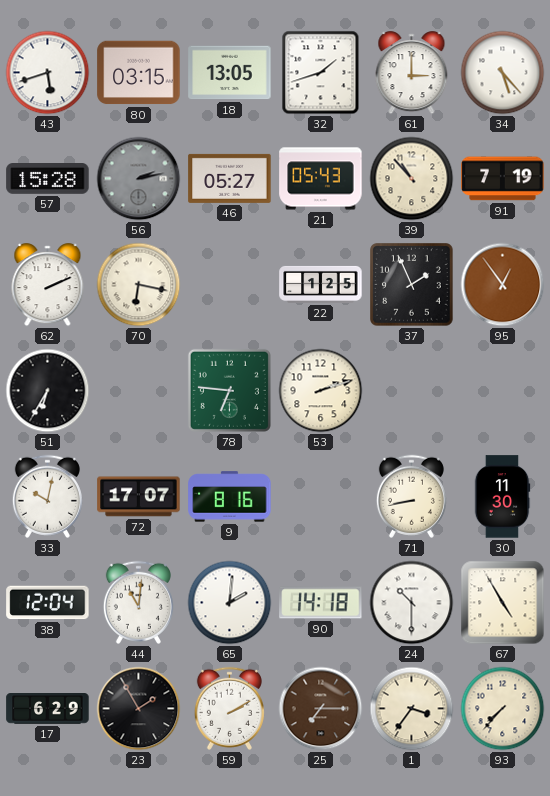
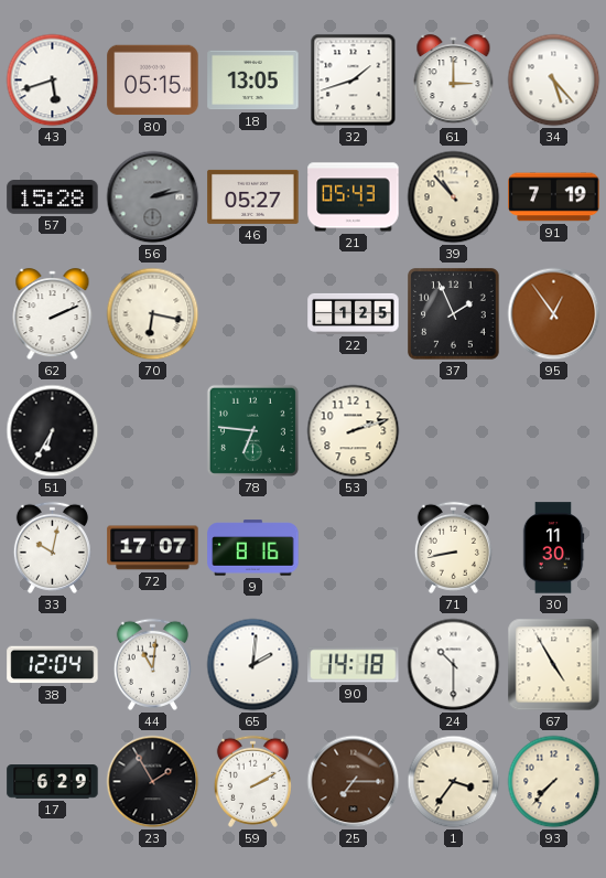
80: 03:15 -> 05:15 (153, 81)
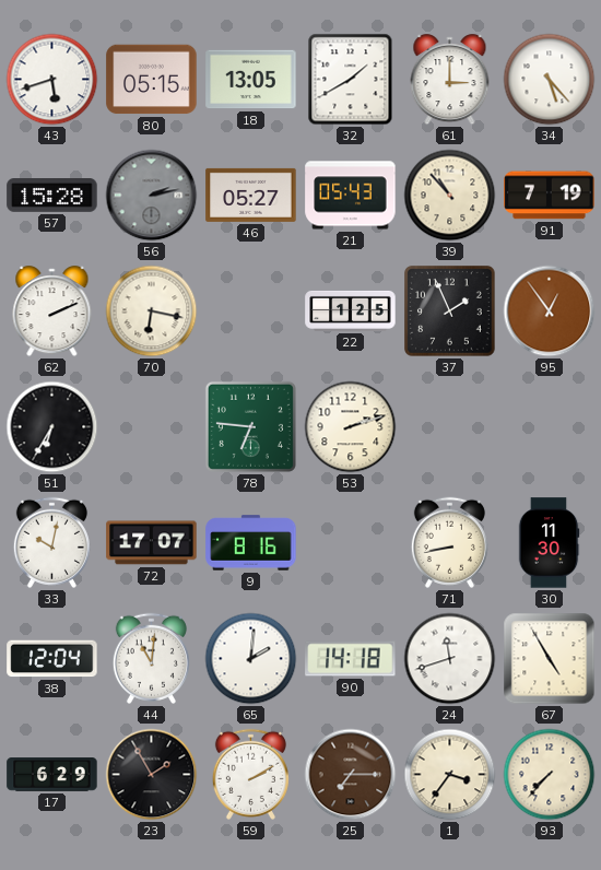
32: 1:42 -> 1:40 (351, 80)
24: 10:30 -> 11:42 (450, 659)
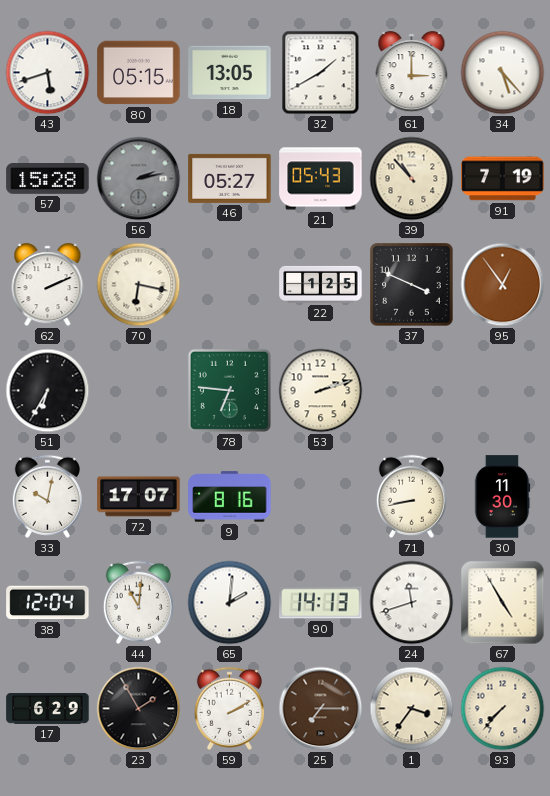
37: 1:56 -> 3:49 (412, 285)
90: 14:18 -> 14:13 (321, 603)
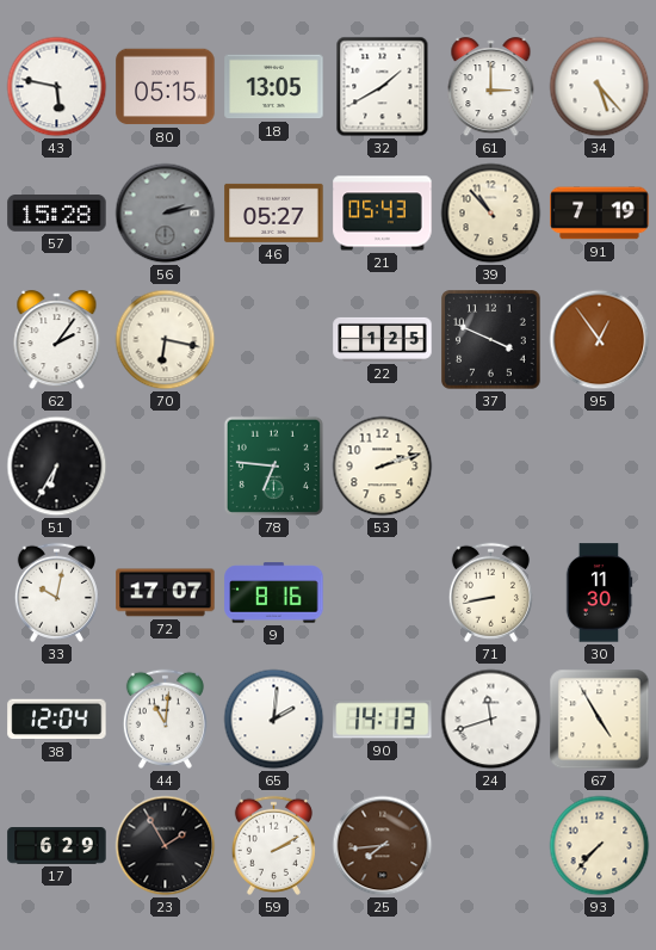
43: 5:42 -> 5:47 (57, 87)
62: 2:11 -> 2:06 (57, 340)
25: 7:15 -> 7:44 (383, 846)
1: 3:36 -> none (412, 709)
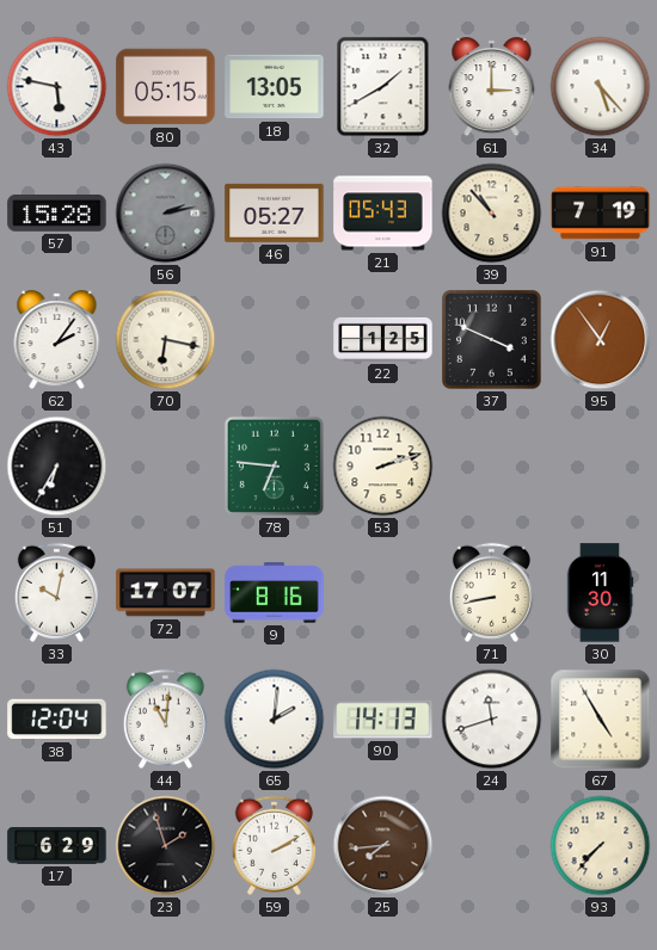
23: 1:55 -> 1:57 (166, 846)
